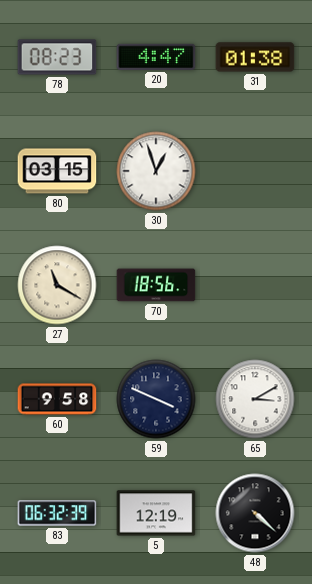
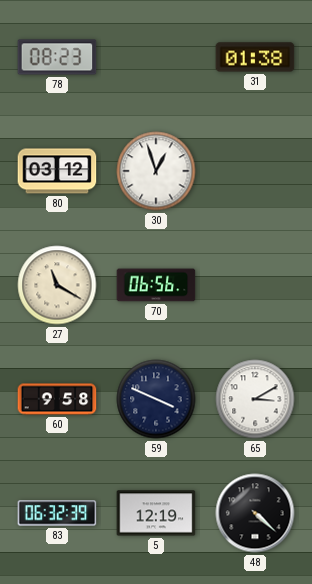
20: 4:47 -> none (156, 57)
80: 03:15 -> 03:12 (57, 171)
70: 18:56 -> 06:56 (156, 285)
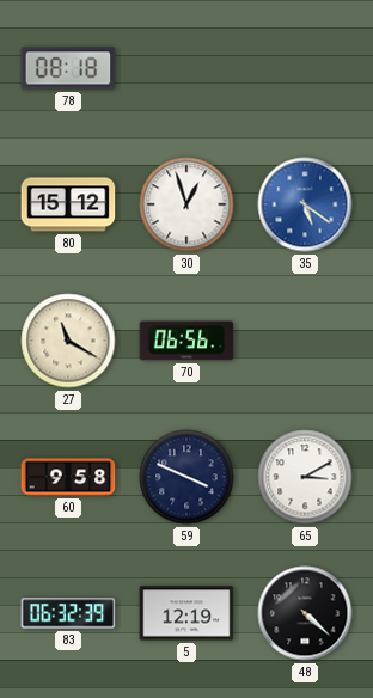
78: 08:23 -> 08:18 (68, 68)
31: 01:38 -> none (255, 57)
80: 03:12 -> 15:12 (68, 204)
35: none -> 5:21 (305, 204)
